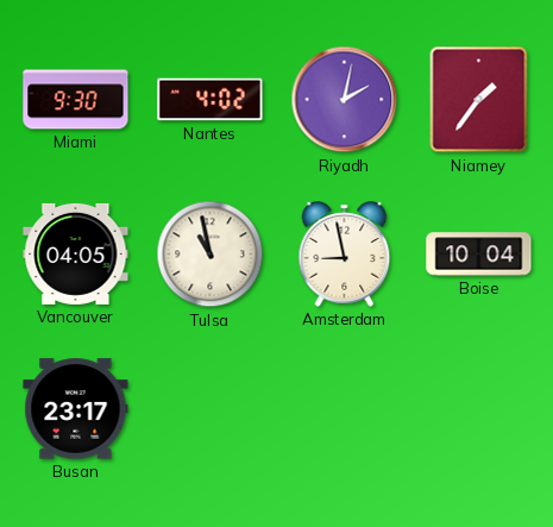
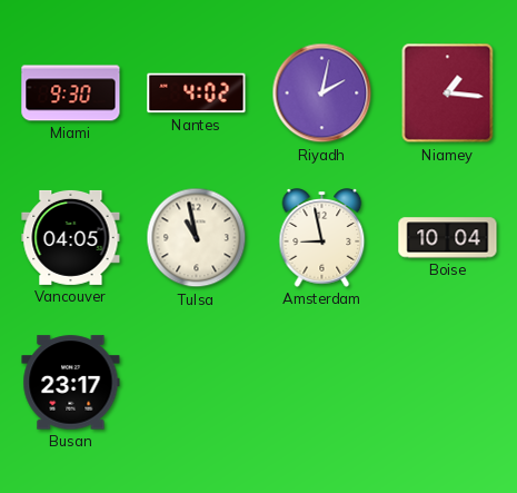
Niamey: 1:36 -> 1:16 (448, 93)
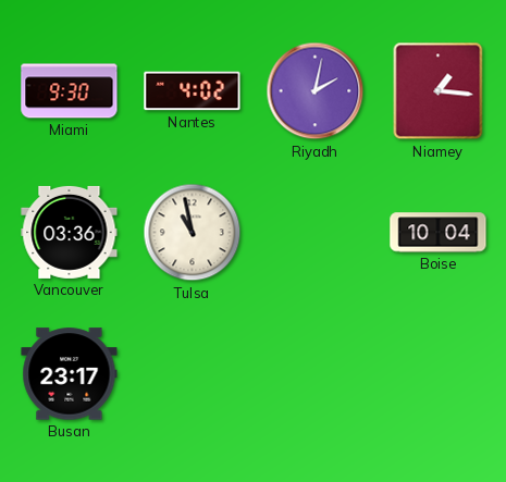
Vancouver: 04:05 -> 03:36 (70, 232)
Amsterdam: 8:58 -> none (322, 238)
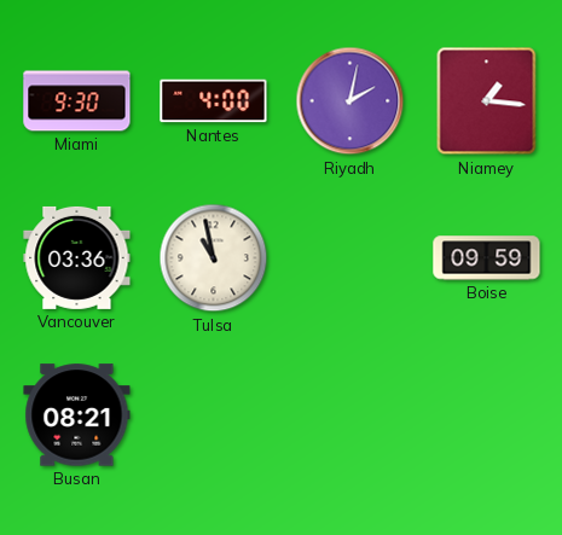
Nantes: 4:02 -> 4:00 (214, 101)
Boise: 10:04 -> 09:59 (487, 258)
Busan: 23:17 -> 08:21 (77, 415)
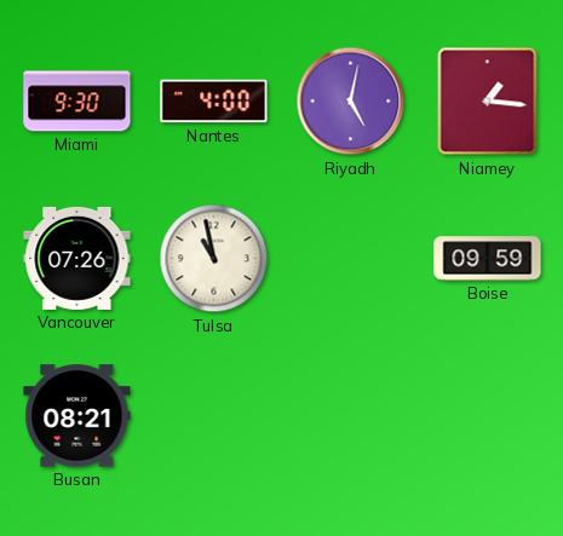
Riyadh: 2:02 -> 5:02 (351, 102)
Vancouver: 03:36 -> 07:26 (77, 258)
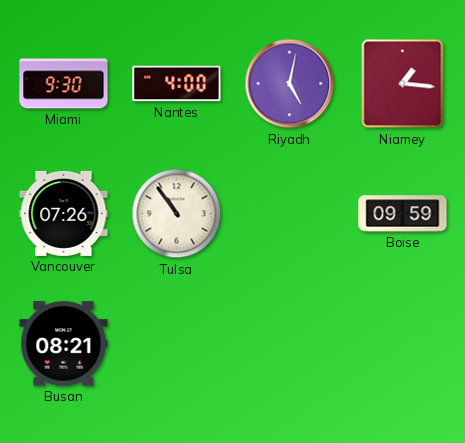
Tulsa: 10:58 -> 10:54 (177, 214)
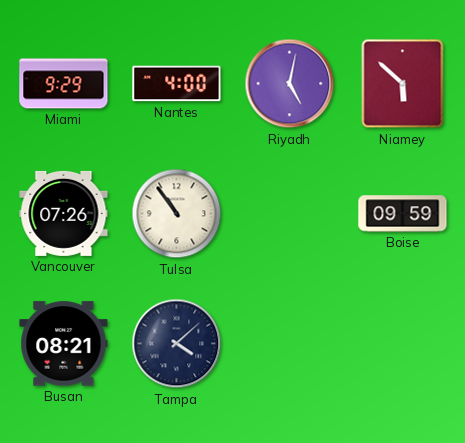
Miami: 9:30 -> 9:29 (64, 84)
Niamey: 1:16 -> 5:52 (403, 84)
Tampa: none -> 4:08 (177, 344)
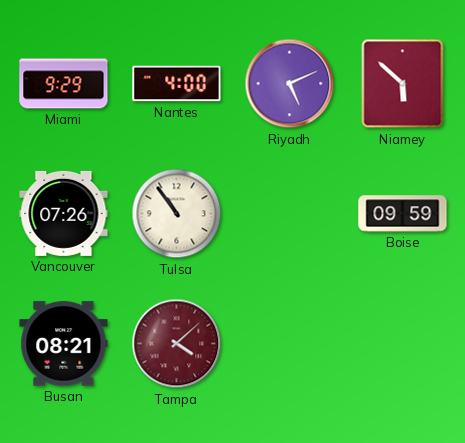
Riyadh: 5:02 -> 5:11 (290, 84)
Tampa dial: navy -> burgundy (177, 344)
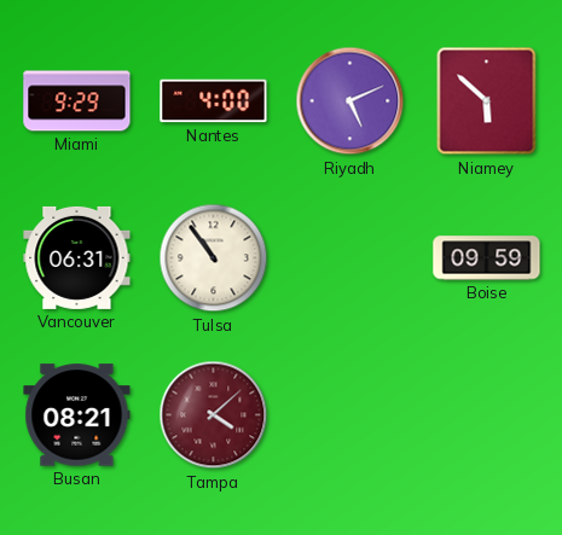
Vancouver: 07:26 -> 06:31 (77, 257)
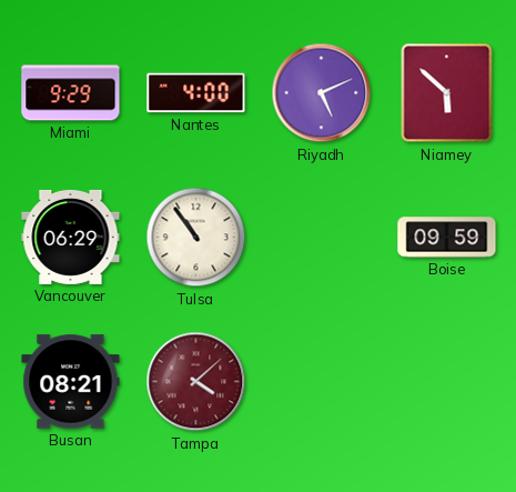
Vancouver: 06:31 -> 06:29 (71, 237)
